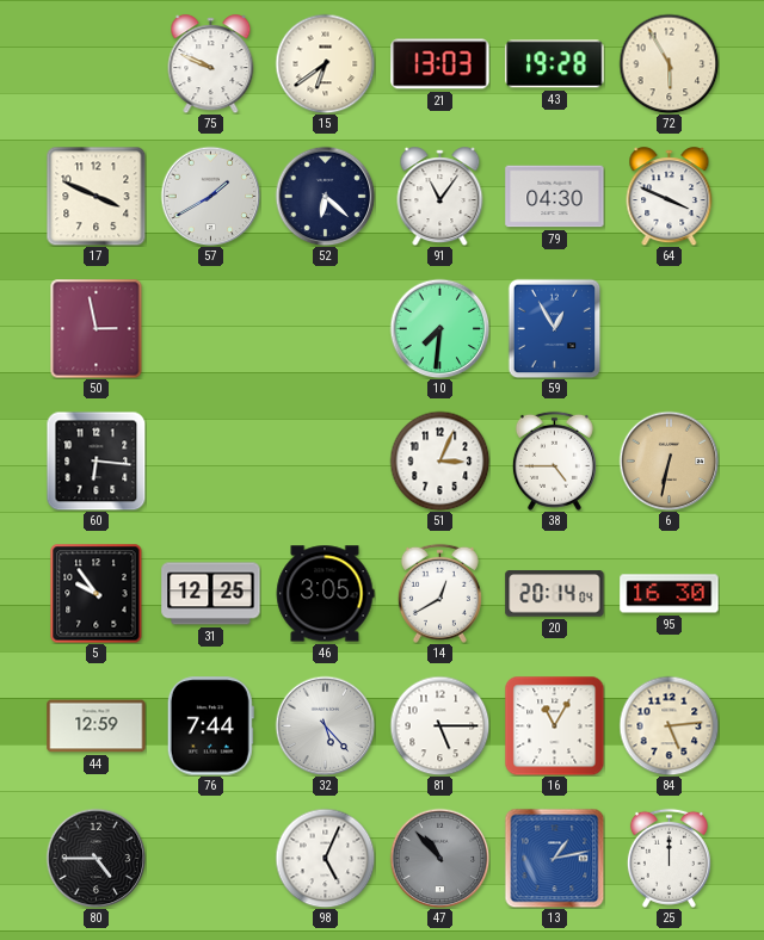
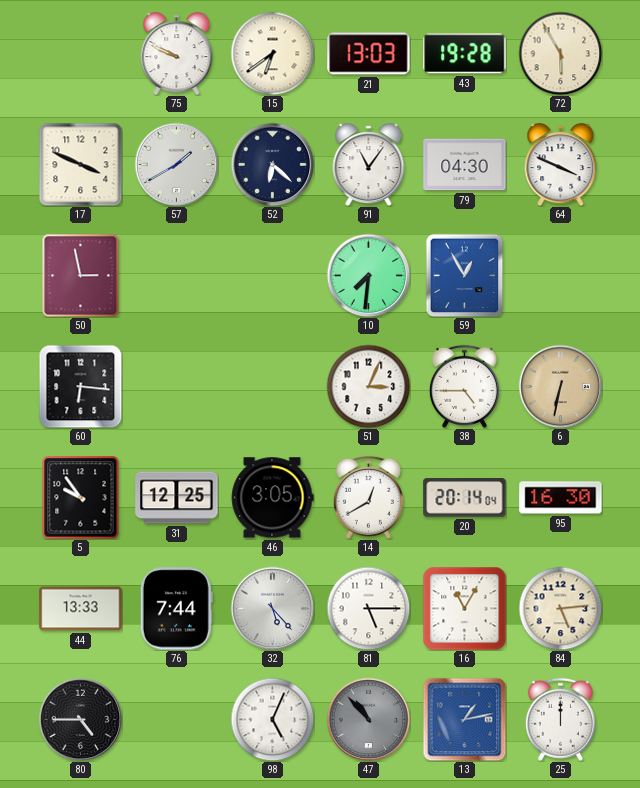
44: 12:59 -> 13:33 (81, 609)
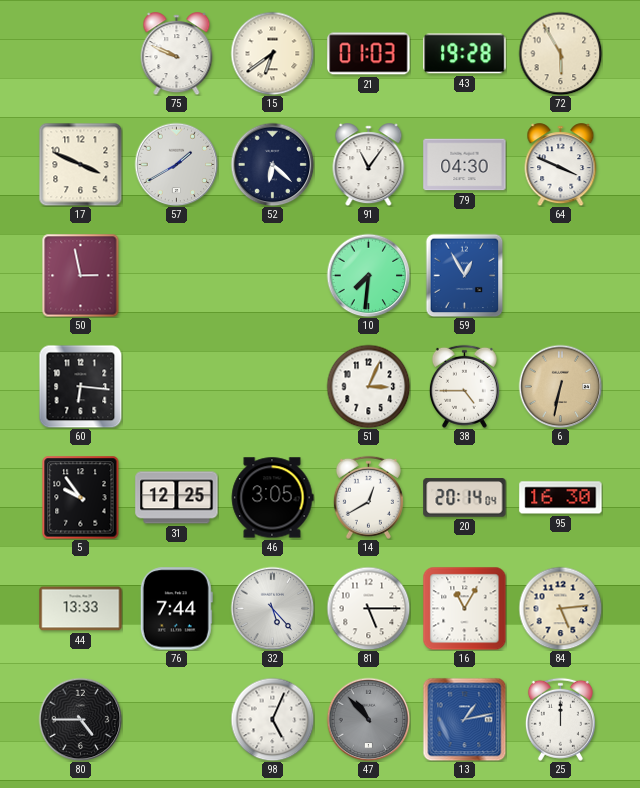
21: 13:03 -> 01:03 (369, 54)
